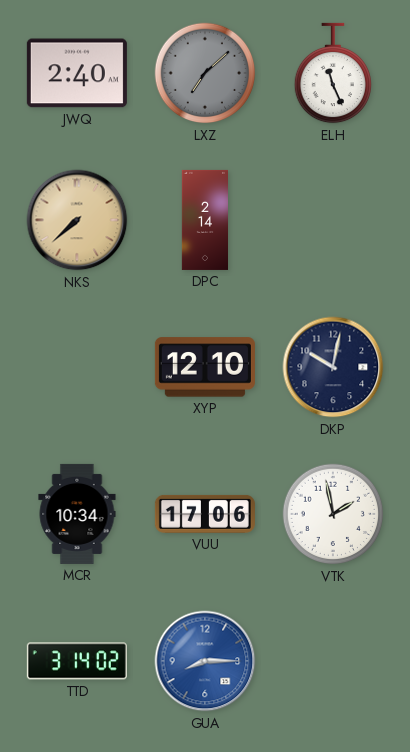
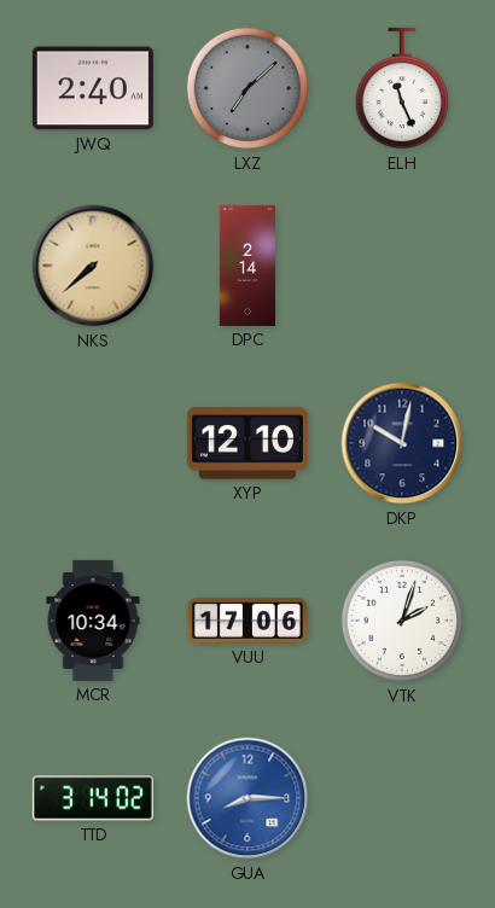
VTK: 1:58 -> 2:03 (402, 621)
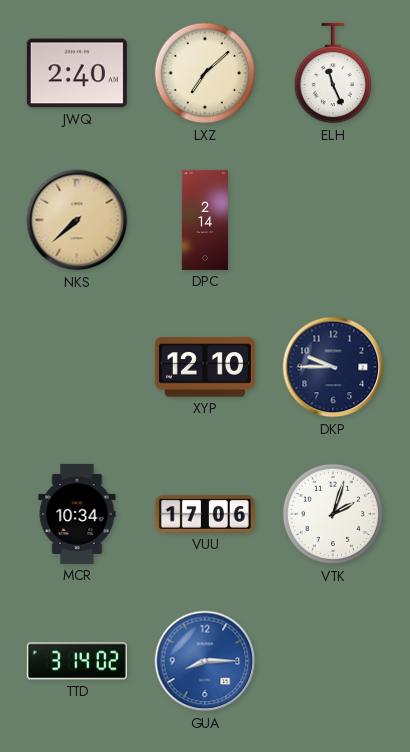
LXZ dial: grey -> cream (205, 73)
DKP: 10:02 -> 9:45 (333, 367)
